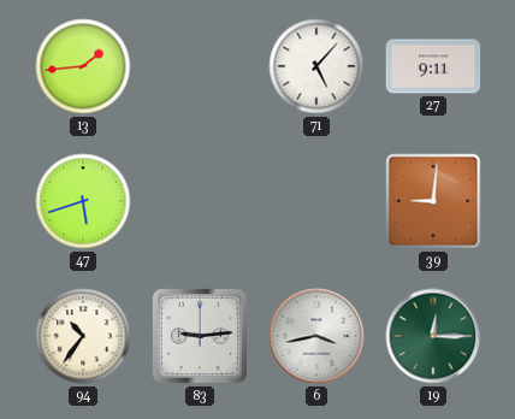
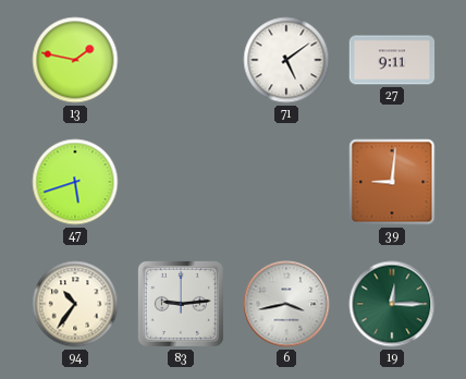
13: 1:44 -> 1:47 (75, 60)
71: 5:07 -> 5:09 (286, 60)
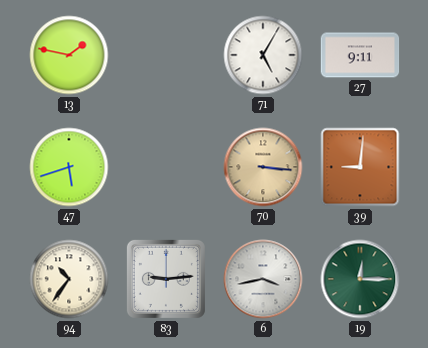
71: 5:09 -> 5:05 (263, 55)
70: none -> 3:16 (263, 167)
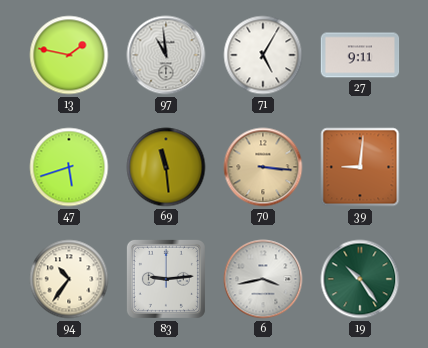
97: none -> 10:59 (166, 55)
69: none -> 11:29 (166, 167)
19: 12:15 -> 10:24 (360, 279)
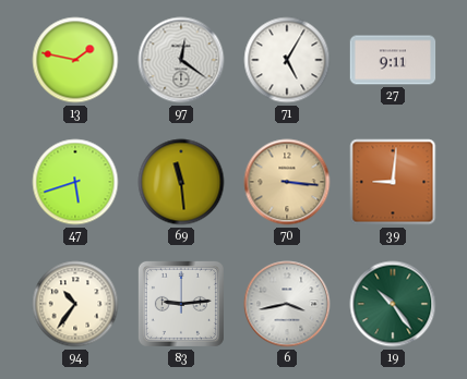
97: 10:59 -> 12:21 (181, 60)
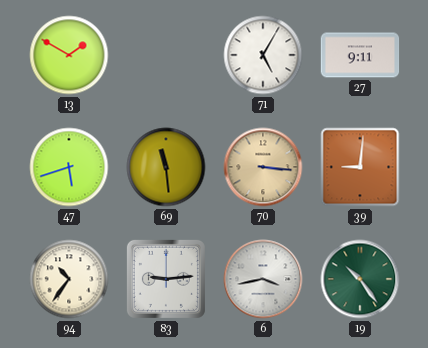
13: 1:47 -> 1:50 (69, 55)
97: 12:21 -> none (181, 60)
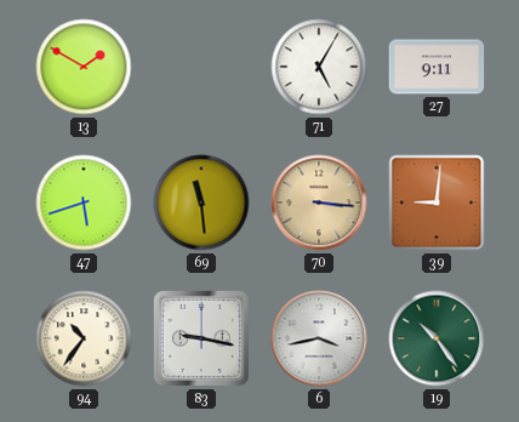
83: 9:14 -> 9:17 (201, 338)
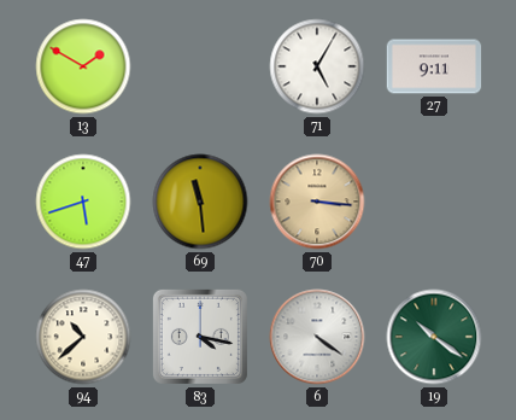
39: 9:01 -> none (437, 203)
94: 10:36 -> 10:38 (83, 337)
83: 9:17 -> 4:17 (200, 337)
6: 3:43 -> 4:21 (317, 337)
19: 10:24 -> 10:21 (434, 337)
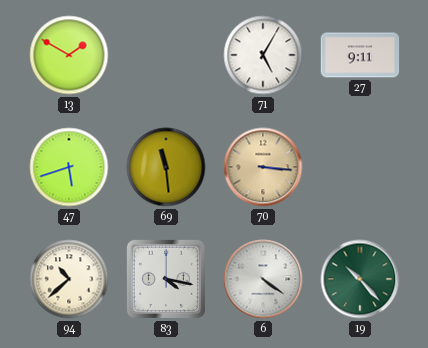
19: 10:21 -> 10:23 (360, 279)
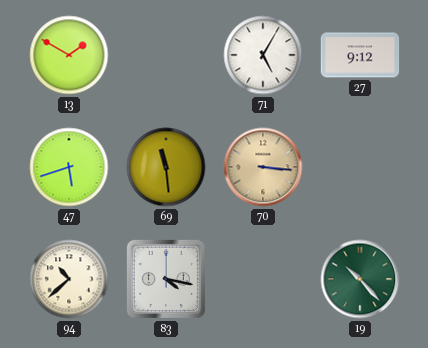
27: 9:11 -> 9:12 (360, 55)
6: 4:21 -> none (263, 279)
